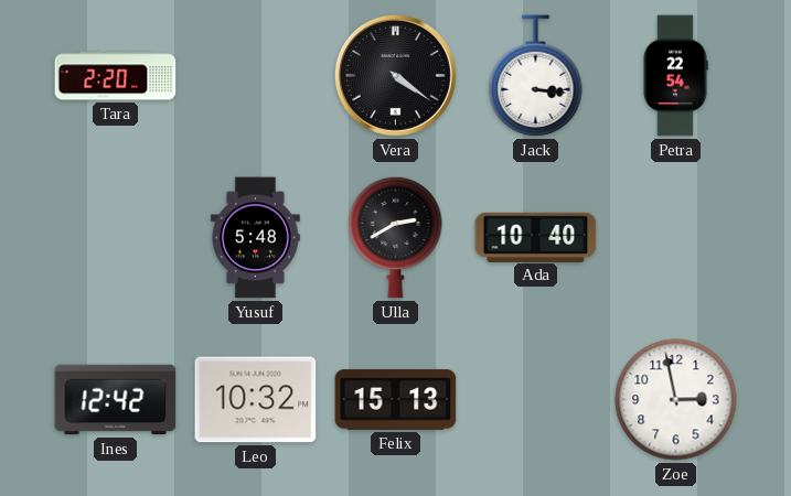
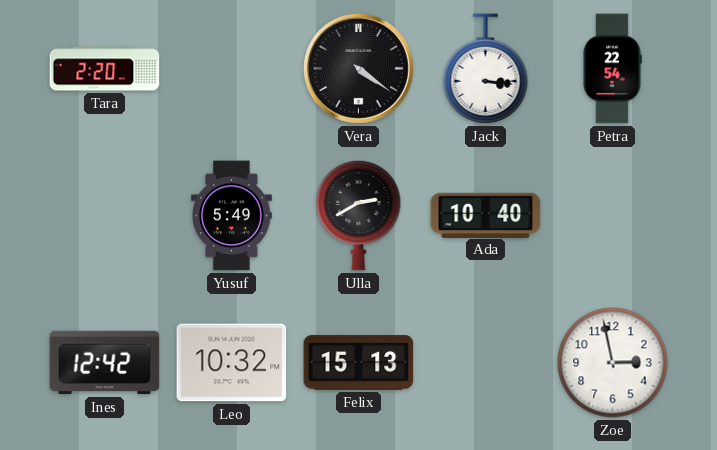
Yusuf: 5:48 -> 5:49 (232, 216)
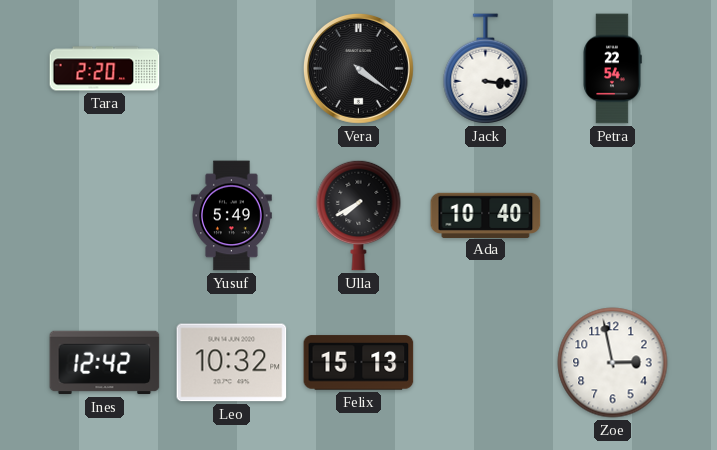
Ulla: 2:40 -> 7:40 (359, 215)
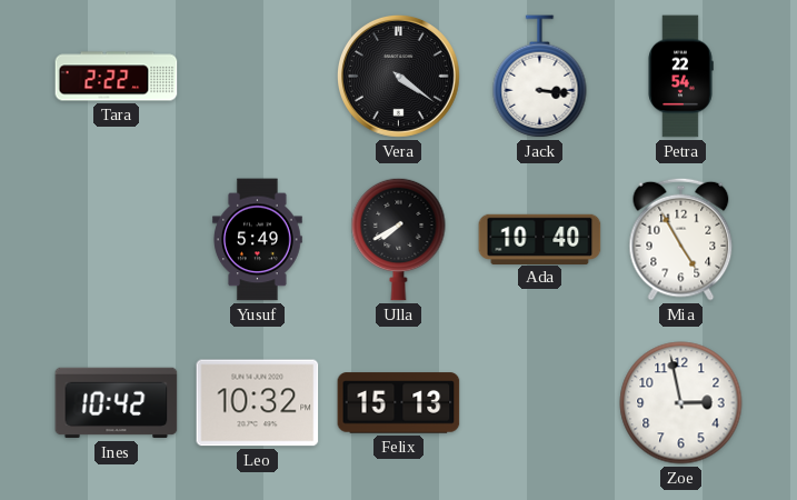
Tara: 2:20 -> 2:22 (117, 77)
Mia: none -> 4:55 (681, 239)
Ines: 12:42 -> 10:42 (117, 403)
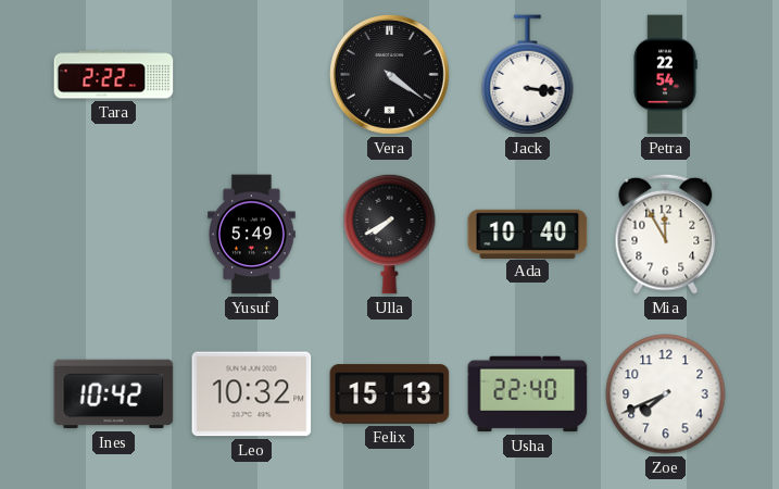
Mia: 4:55 -> 11:55 (666, 234)
Usha: none -> 22:40 (528, 394)
Zoe: 2:58 -> 7:41 (666, 394)
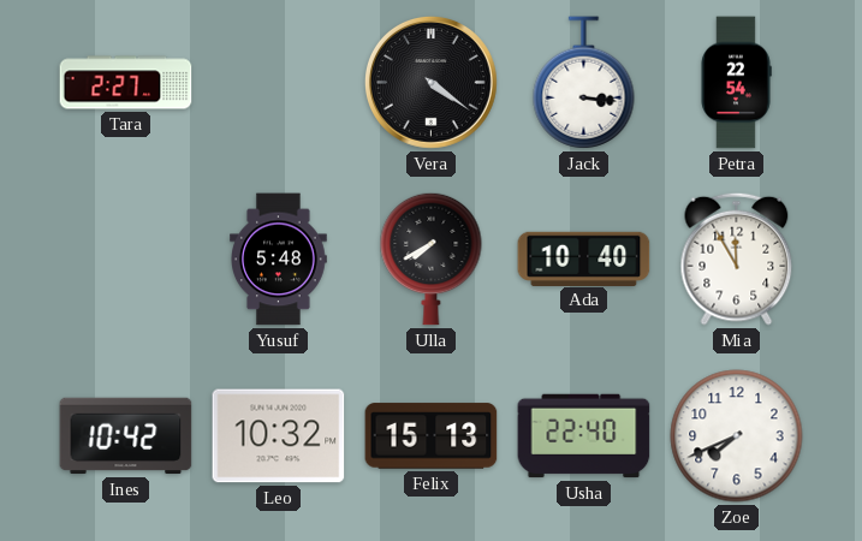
Tara: 2:22 -> 2:27 (126, 83)
Yusuf: 5:49 -> 5:48 (279, 260)
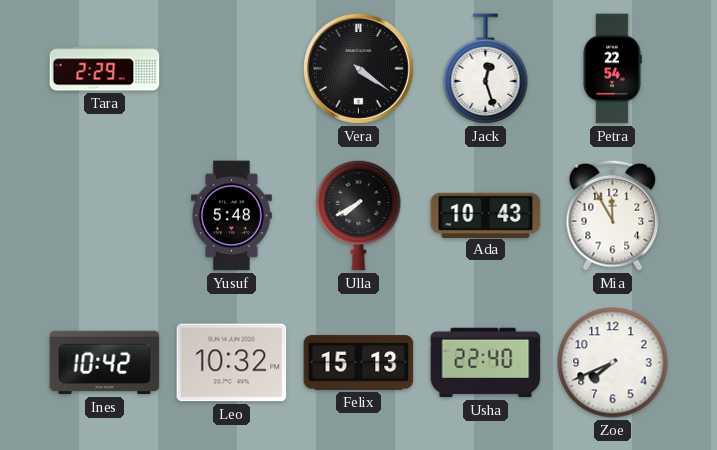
Tara: 2:27 -> 2:29 (105, 69)
Jack: 3:16 -> 12:27 (486, 69)
Ada: 10:40 -> 10:43 (486, 215)
